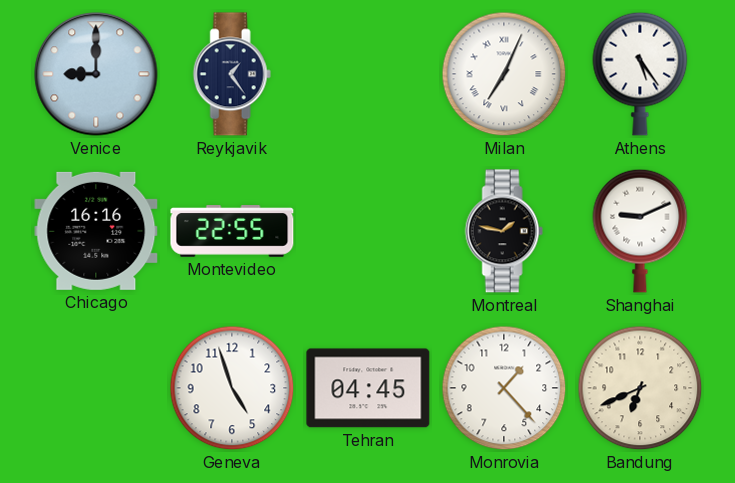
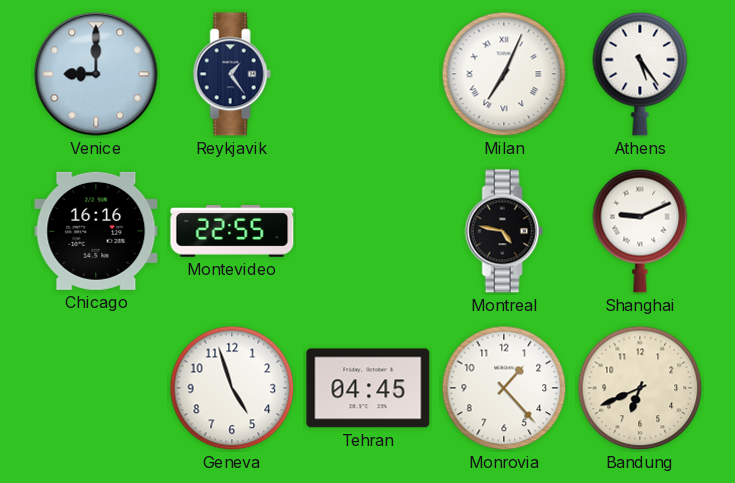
Montreal: 1:47 -> 4:47 (504, 231)
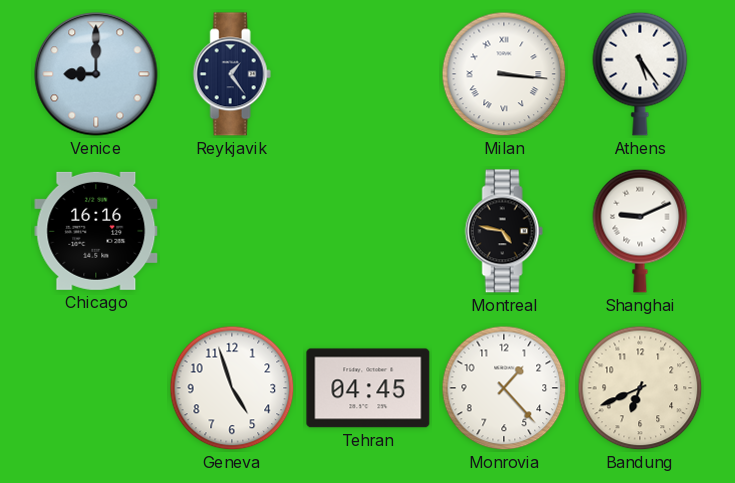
Milan: 7:04 -> 3:16 (504, 74)
Montevideo: 22:55 -> none (232, 231)
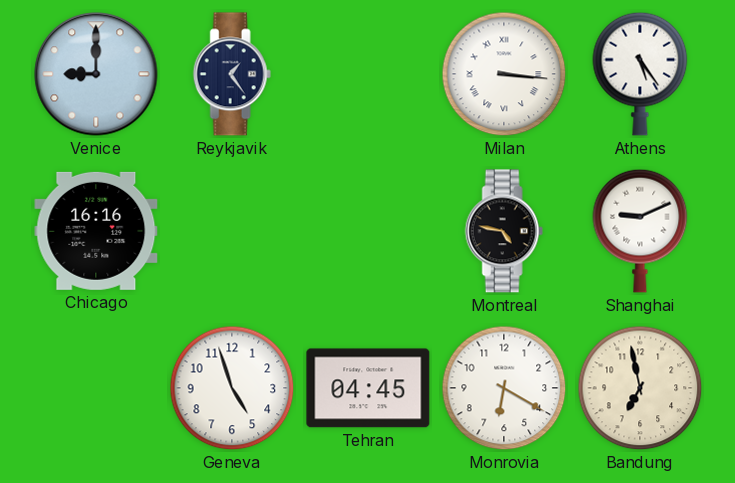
Monrovia: 1:23 -> 6:20 (504, 388)
Bandung: 6:41 -> 6:58 (640, 388)
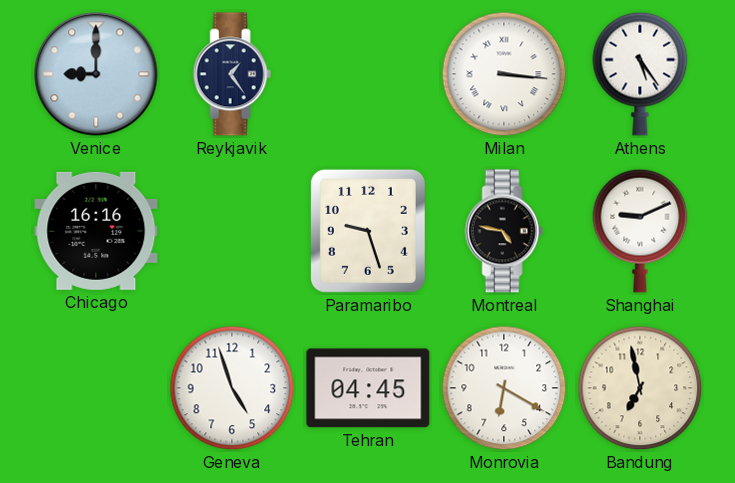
Paramaribo: none -> 9:27 (368, 231)
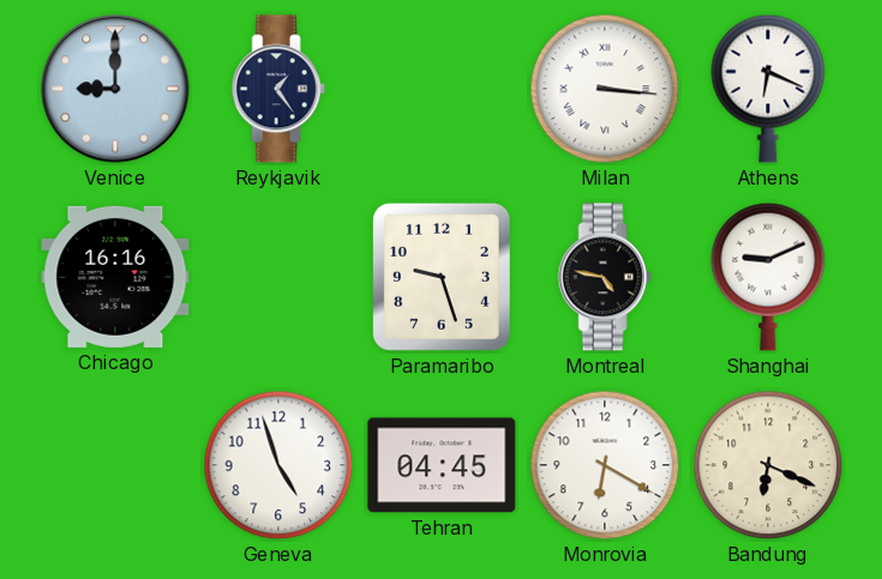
Athens: 5:24 -> 6:19 (768, 89)
Bandung: 6:58 -> 6:19 (768, 465)
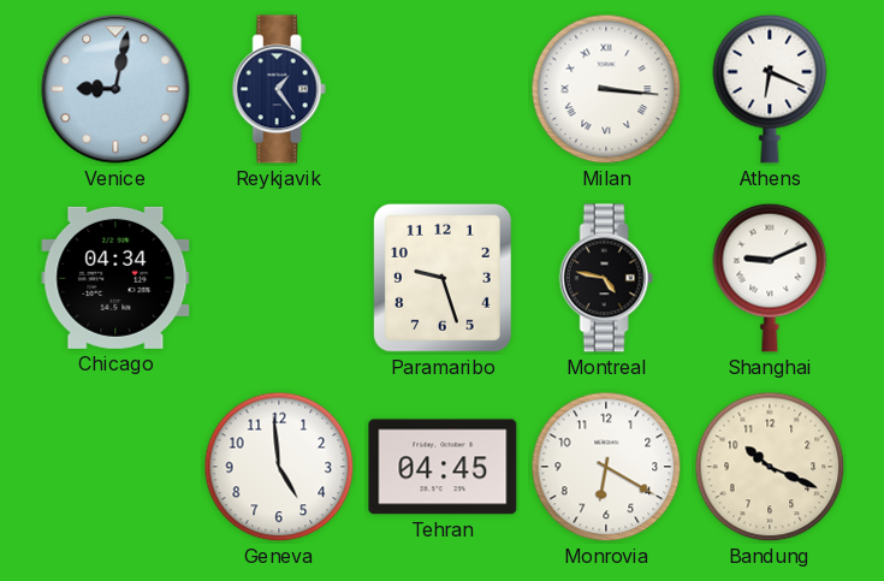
Venice: 9:00 -> 9:02 (115, 89)
Chicago: 16:16 -> 04:34 (115, 278)
Geneva: 4:57 -> 4:59 (279, 467)
Bandung: 6:19 -> 10:19 (770, 467)
